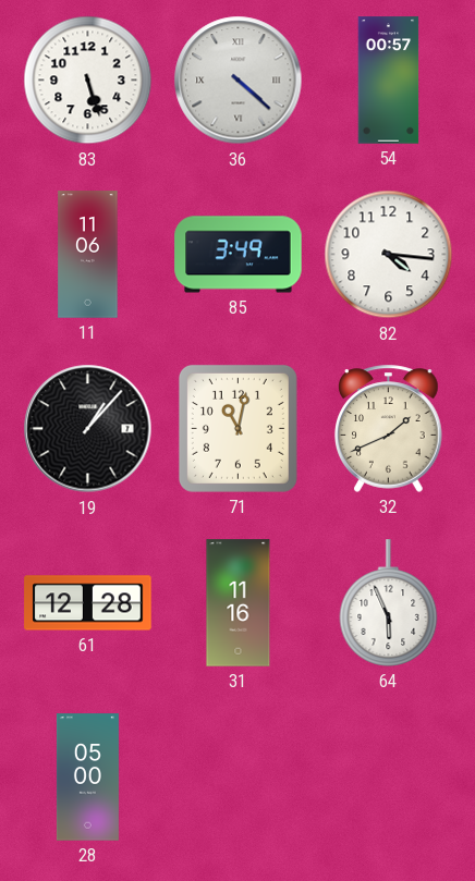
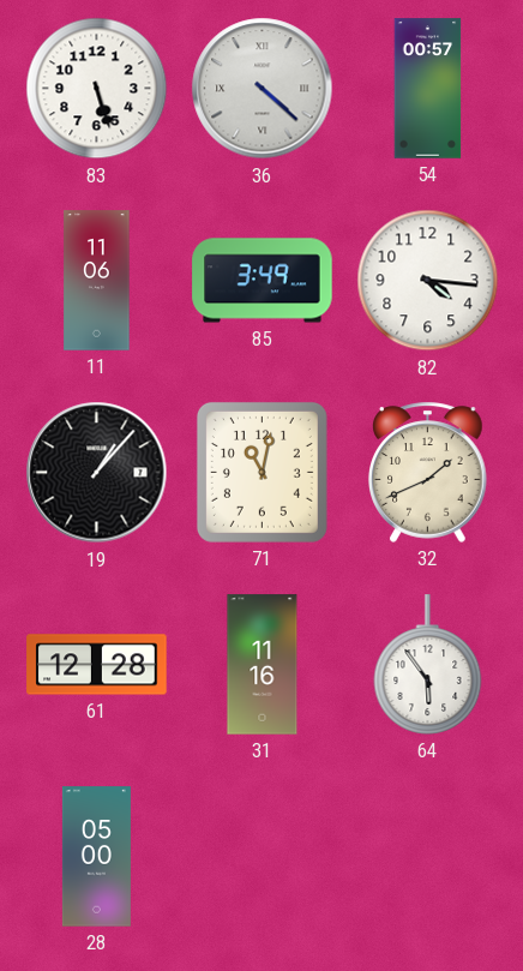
64: 5:56 -> 5:54 (428, 665)
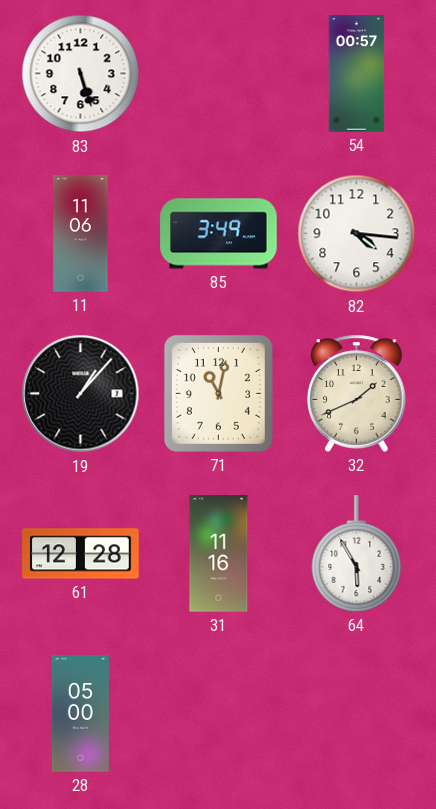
36: 4:22 -> none (263, 89)
64: 5:54 -> 5:55 (357, 554)
